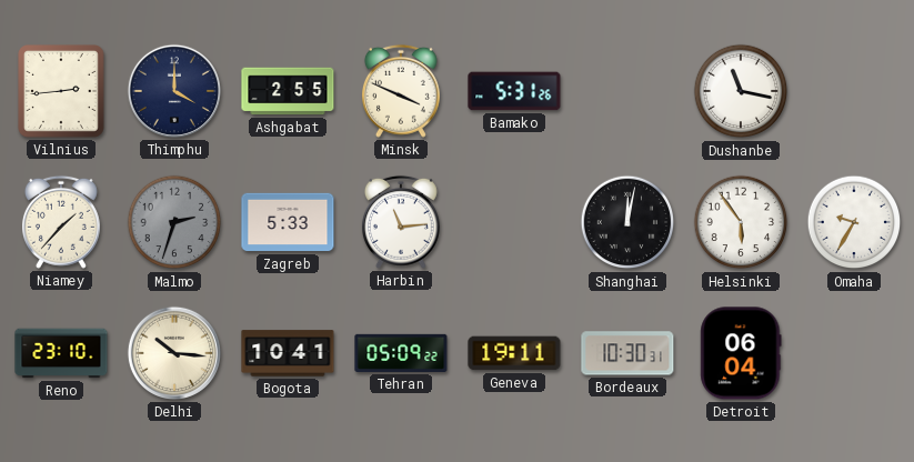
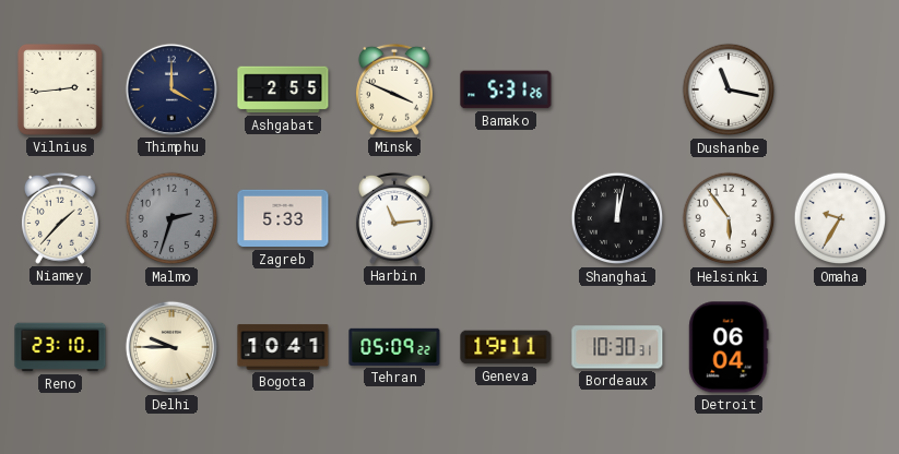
Delhi: 10:16 -> 9:45 (171, 347)
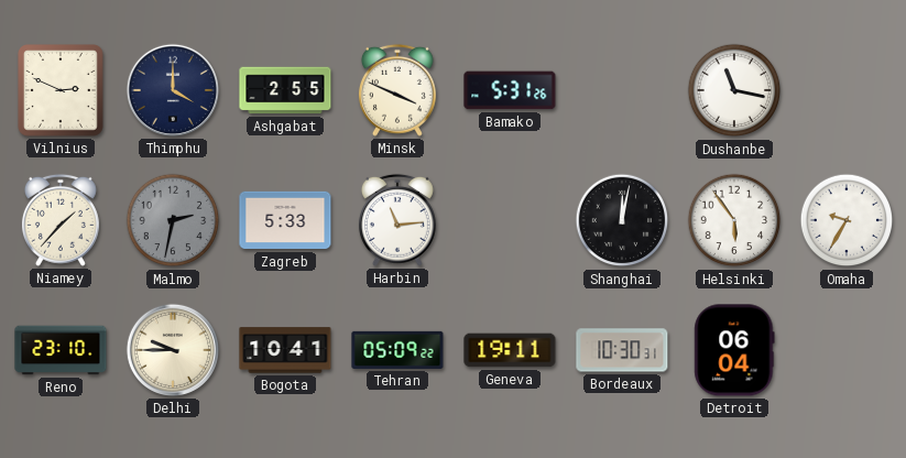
Vilnius: 2:44 -> 2:49 (62, 91)
Malmo: 2:33 -> 2:32 (173, 220)
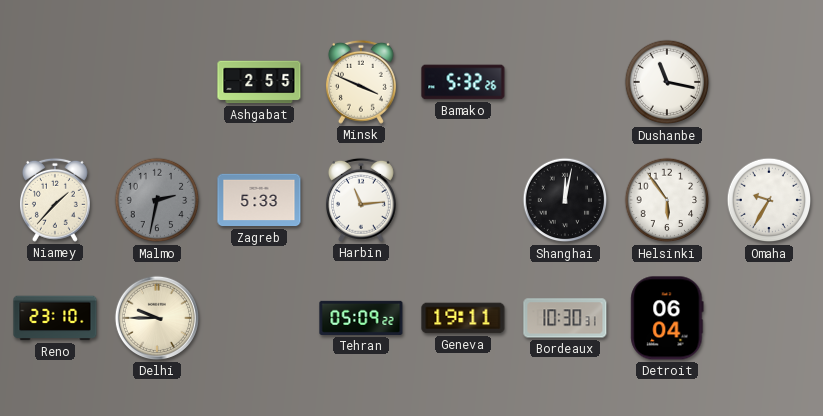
Vilnius: 2:49 -> none (62, 91)
Thimphu: 4:00 -> none (173, 90)
Bamako: 5:31 -> 5:32 (463, 82)
Bogota: 10:41 -> none (285, 350)
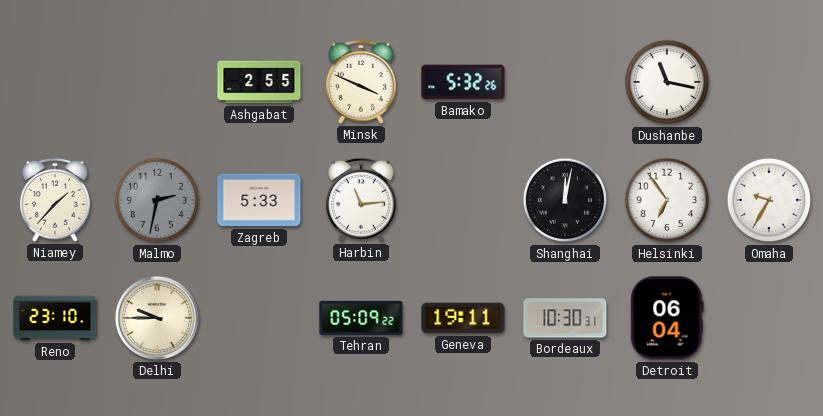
Helsinki: 5:54 -> 6:54 (667, 200)
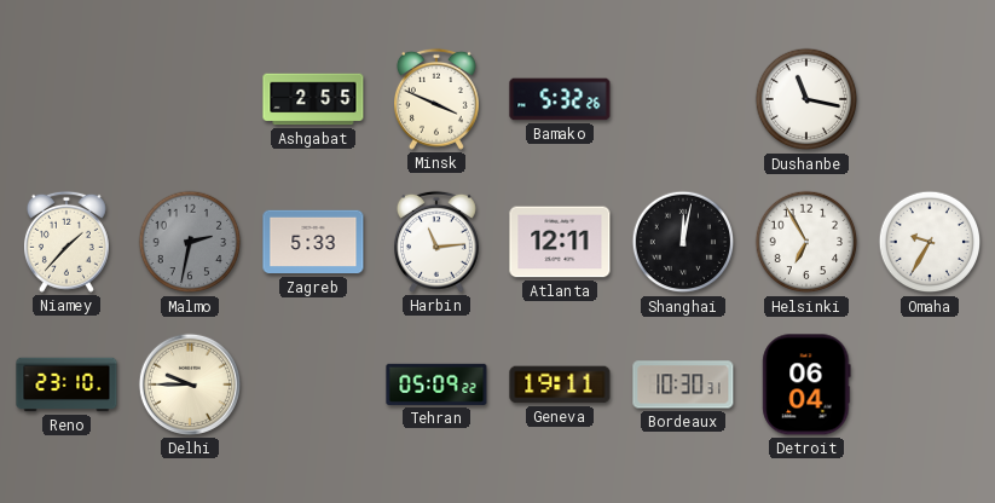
Atlanta: none -> 12:11 (560, 242)
Helsinki: 6:54 -> 6:55 (806, 242)
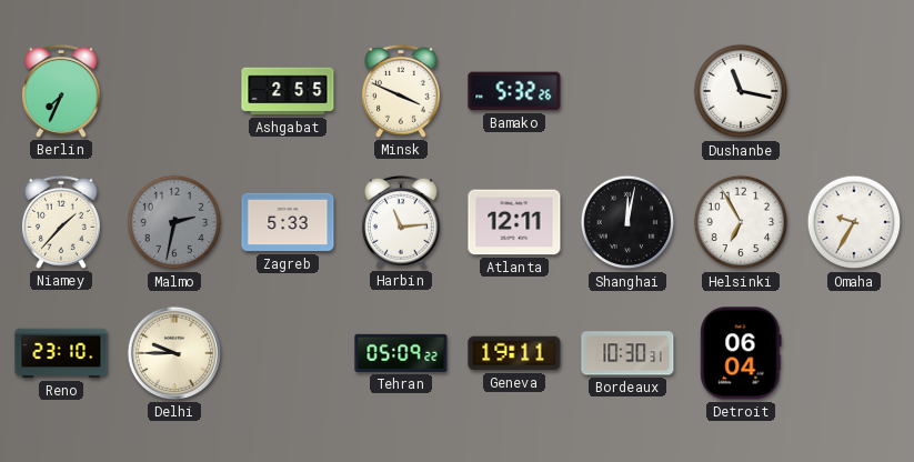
Berlin: none -> 7:34 (61, 91)
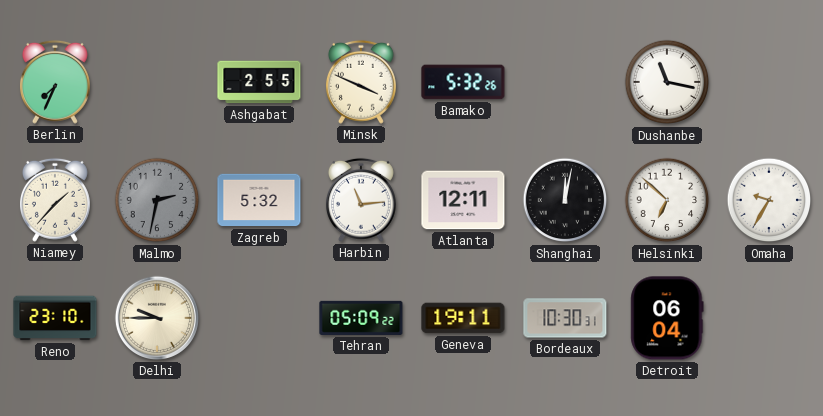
Zagreb: 5:33 -> 5:32 (259, 200)
Helsinki: 6:55 -> 6:52 (667, 200)
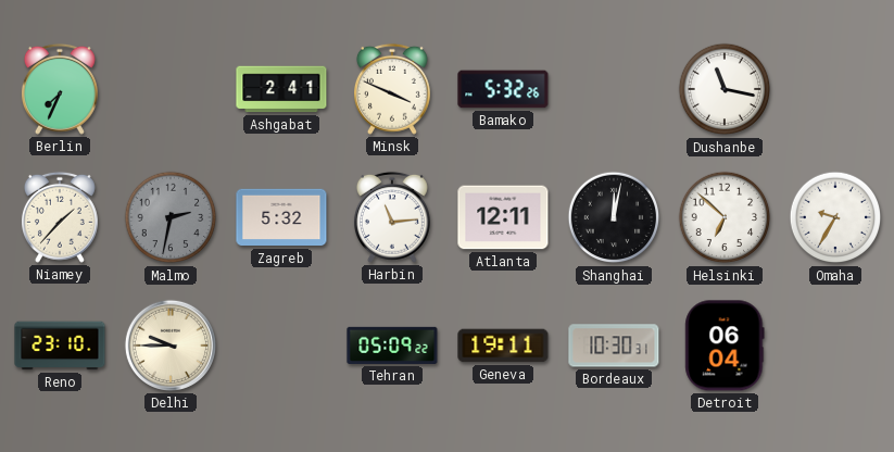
Ashgabat: 2:55 -> 2:41 (281, 89)
